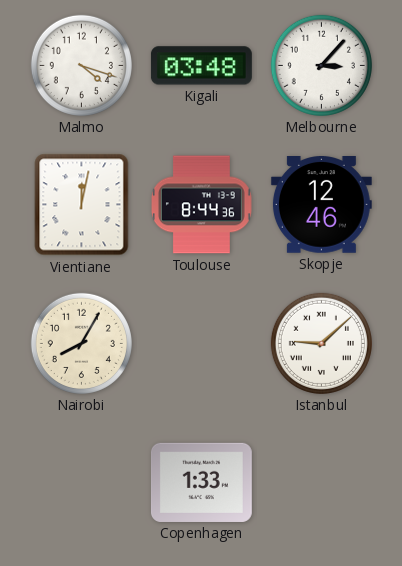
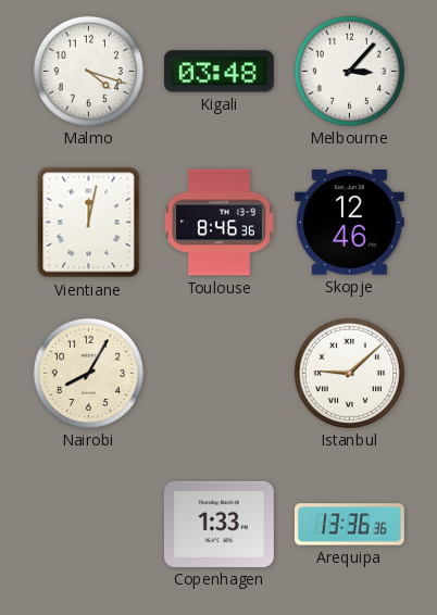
Toulouse: 8:44 -> 8:46 (220, 223)
Arequipa: none -> 13:36 (349, 525)
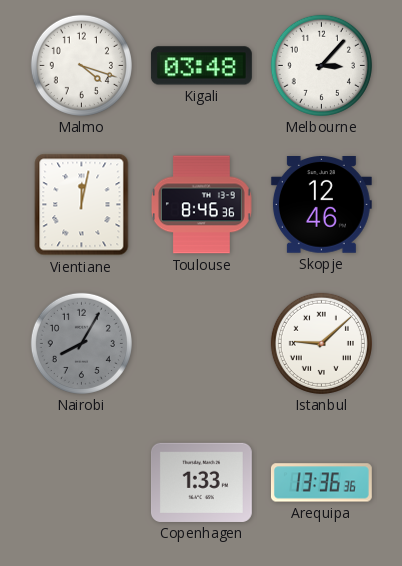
Nairobi dial: cream -> grey (81, 343)
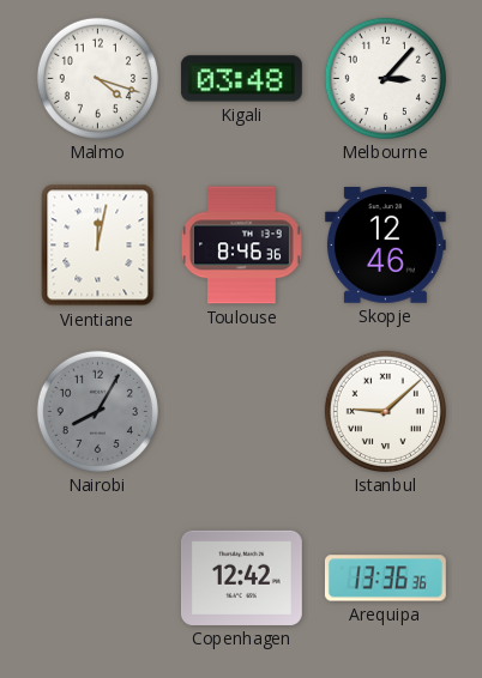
Copenhagen: 1:33 -> 12:42 (241, 577)
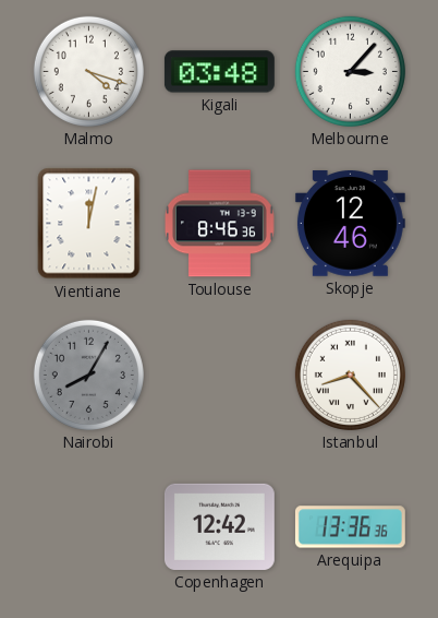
Istanbul: 9:08 -> 8:23 (350, 375)
